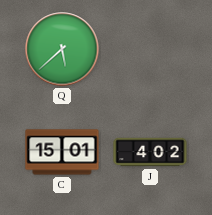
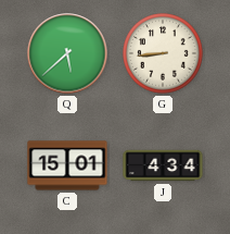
G: none -> 8:44 (164, 54)
J: 4:02 -> 4:34 (163, 165)
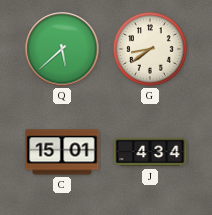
G: 8:44 -> 8:39 (151, 50)
